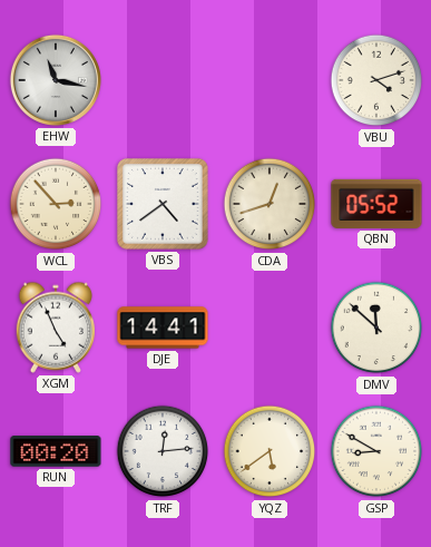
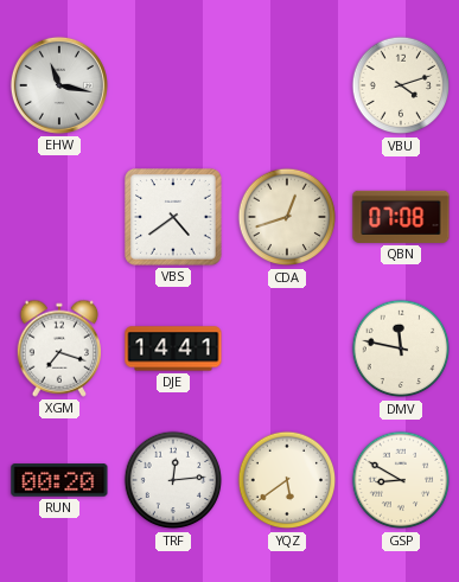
WCL: 2:53 -> none (56, 204)
QBN: 05:52 -> 07:08 (401, 217)
XGM: 4:56 -> 7:18 (58, 348)
DMV: 11:52 -> 11:47 (401, 348)
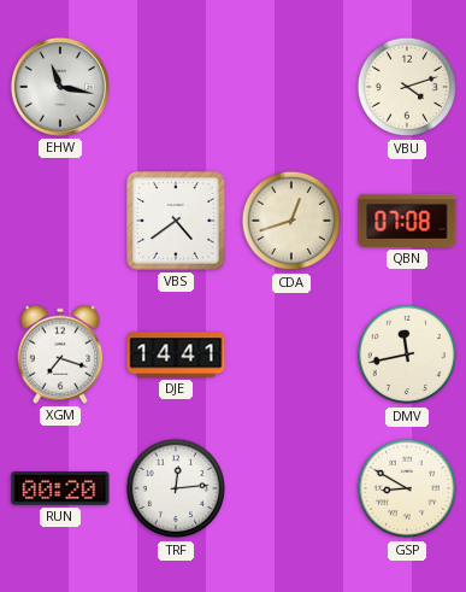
DMV: 11:47 -> 11:43 (407, 354)
YQZ: 5:39 -> none (287, 480)
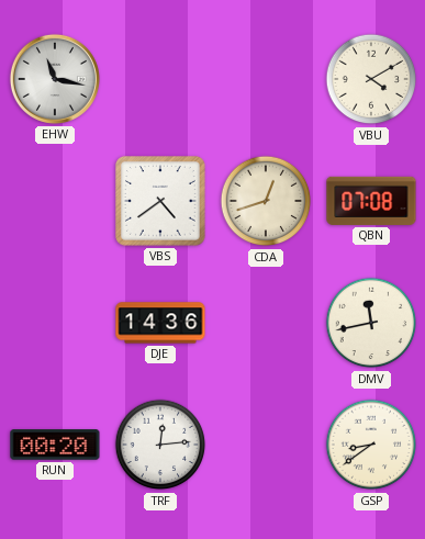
VBU: 4:12 -> 4:10 (371, 79)
XGM: 7:18 -> none (59, 354)
DJE: 14:41 -> 14:36 (160, 323)
GSP: 8:50 -> 8:39 (371, 445)
